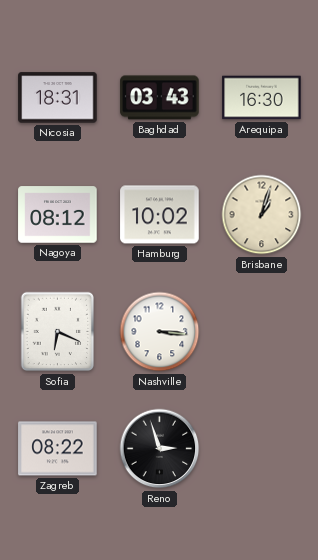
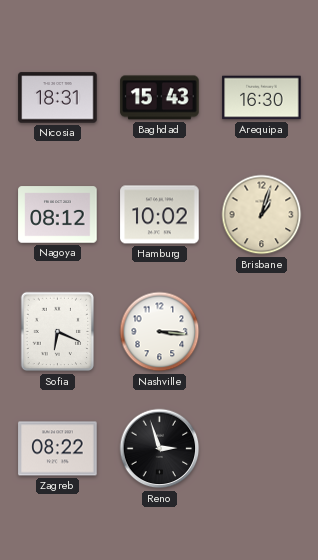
Baghdad: 03:43 -> 15:43 (160, 98)
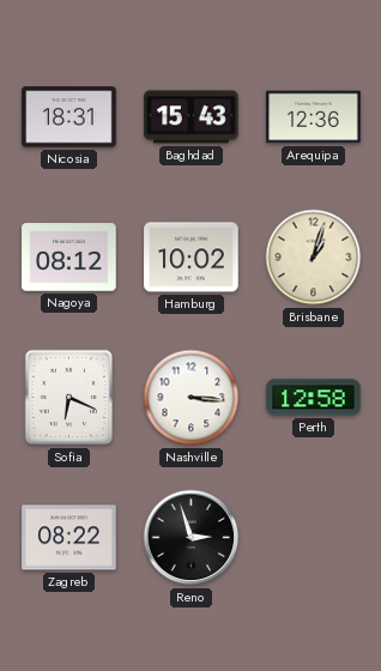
Arequipa: 16:30 -> 12:36 (314, 117)
Perth: none -> 12:58 (314, 398)
